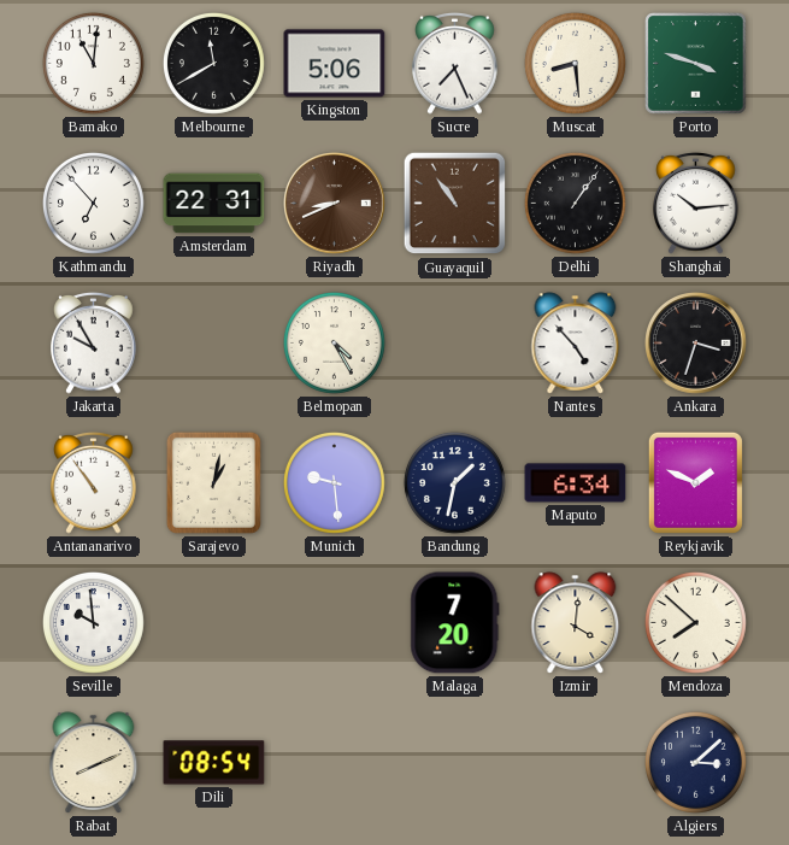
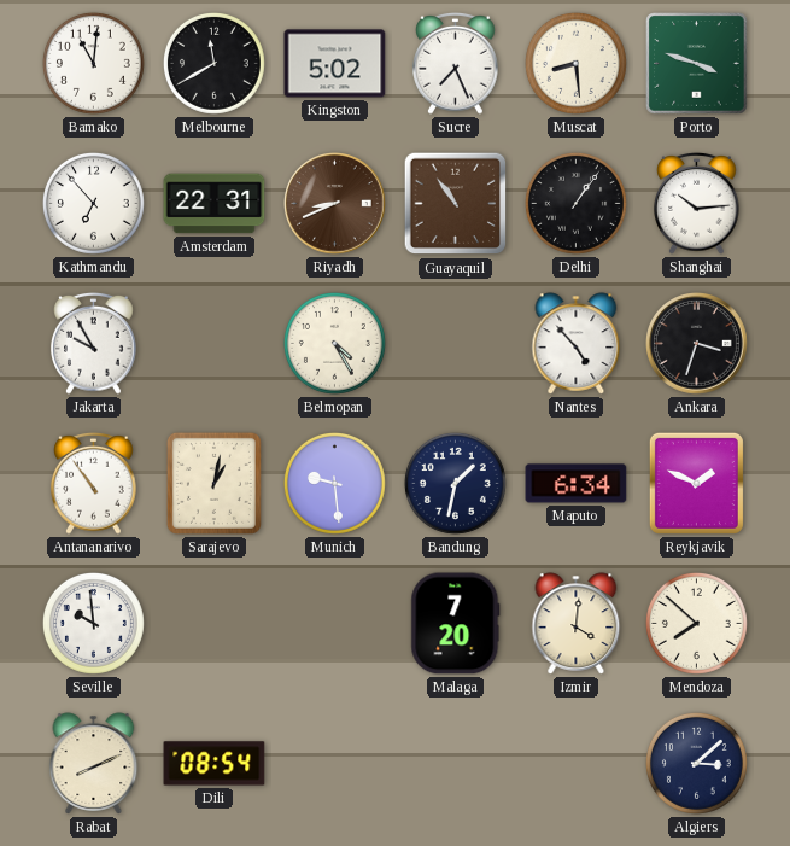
Kingston: 5:06 -> 5:02 (335, 64)
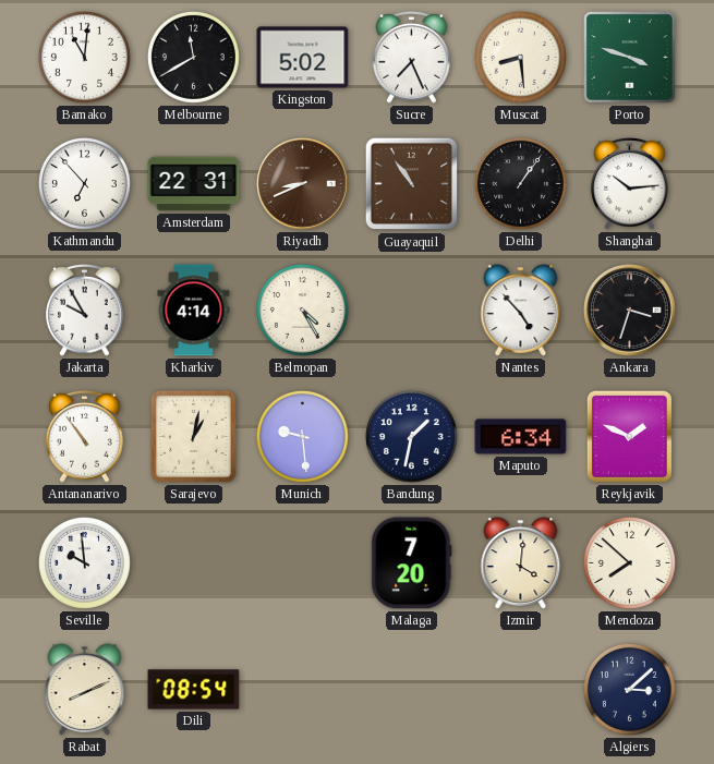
Kharkiv: none -> 4:14 (194, 311)
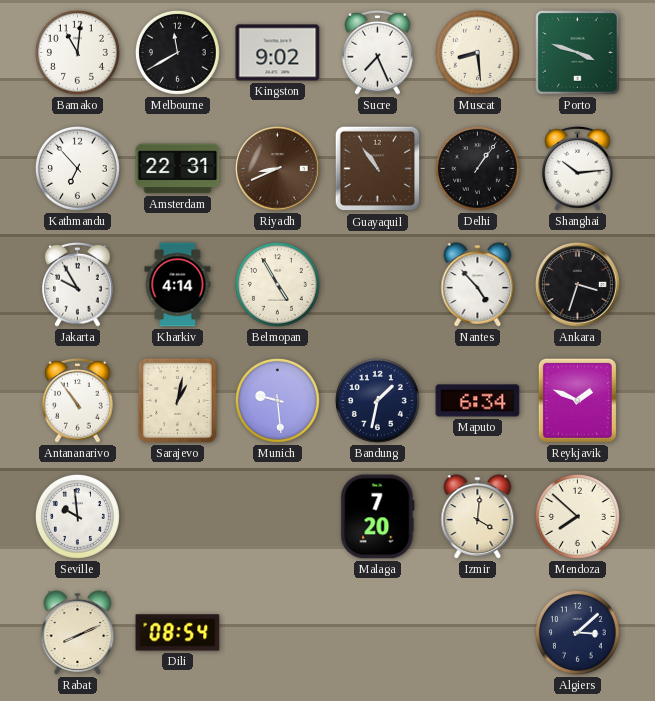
Kingston: 5:02 -> 9:02 (278, 53)
Belmopan: 4:25 -> 4:55 (277, 284)
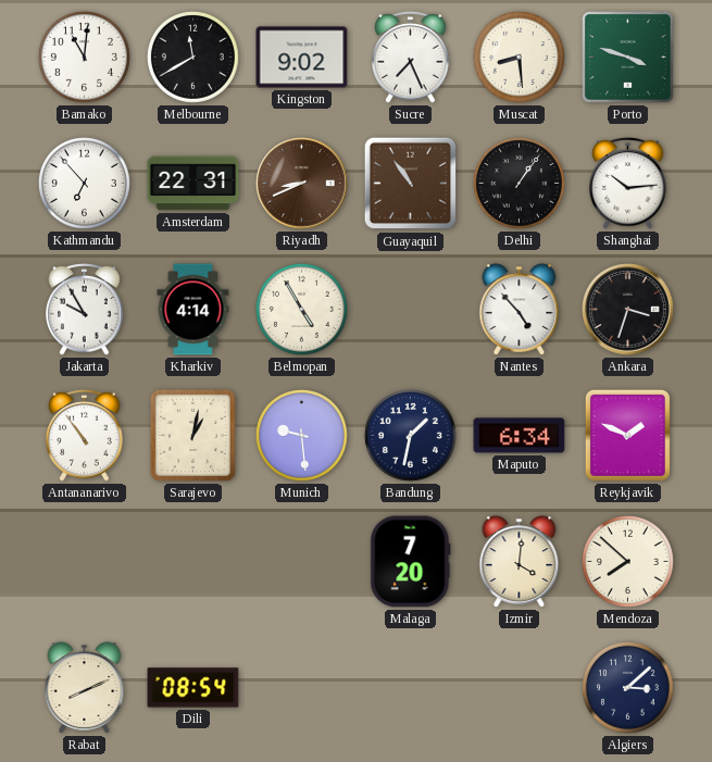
Seville: 9:59 -> none (77, 516)
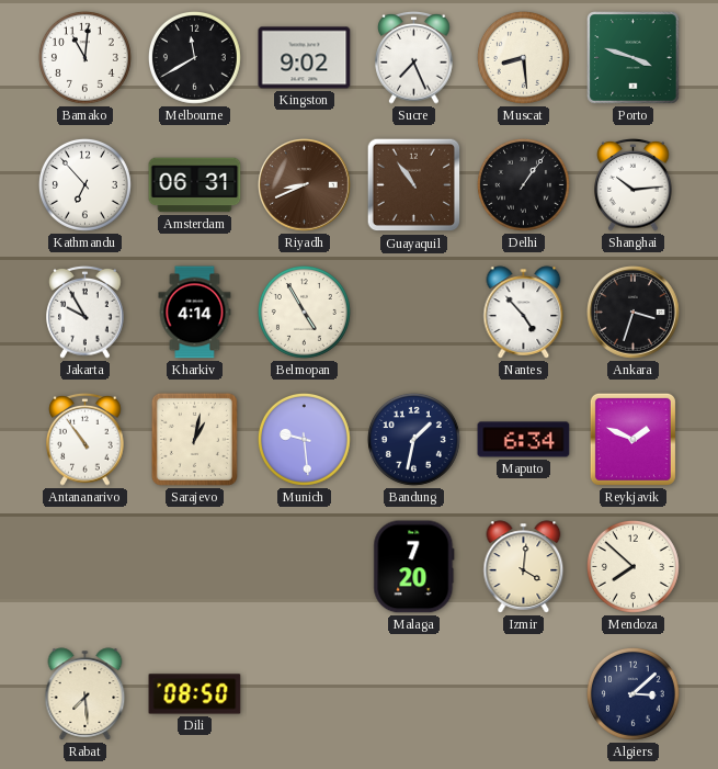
Amsterdam: 22:31 -> 06:31 (195, 185)
Rabat: 8:11 -> 7:29 (86, 694)
Dili: 08:54 -> 08:50 (195, 694)
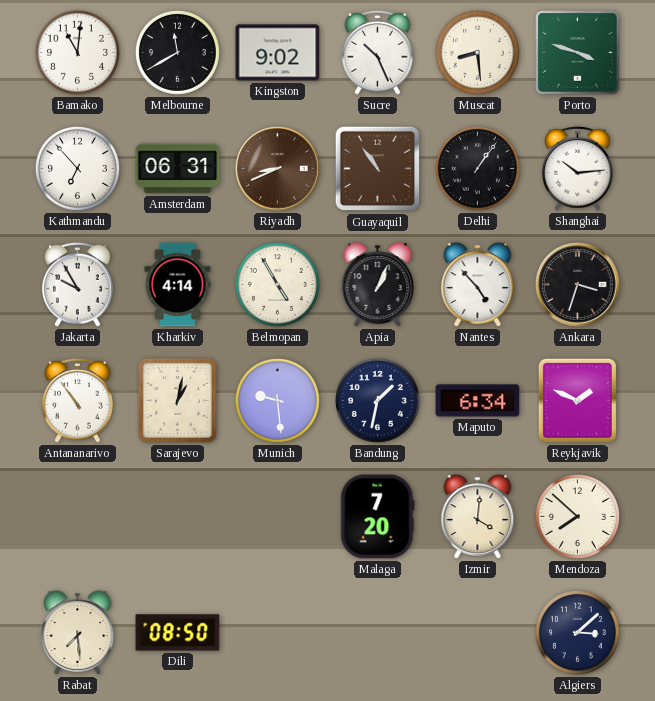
Sucre: 7:26 -> 10:26 (378, 52)
Apia: none -> 1:04 (378, 285)
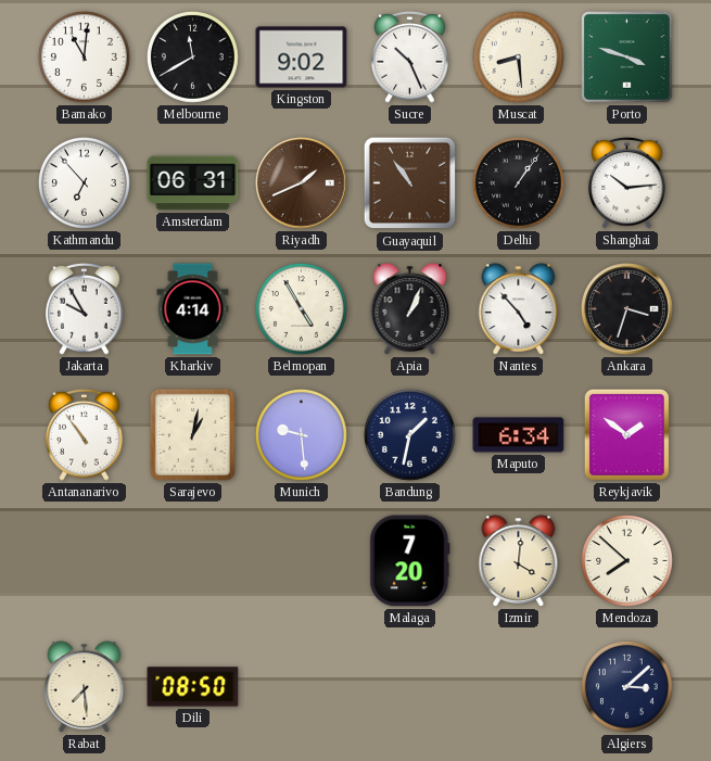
Riyadh: 8:41 -> 1:41 (302, 183)
Reykjavik: 1:49 -> 1:51 (626, 434)
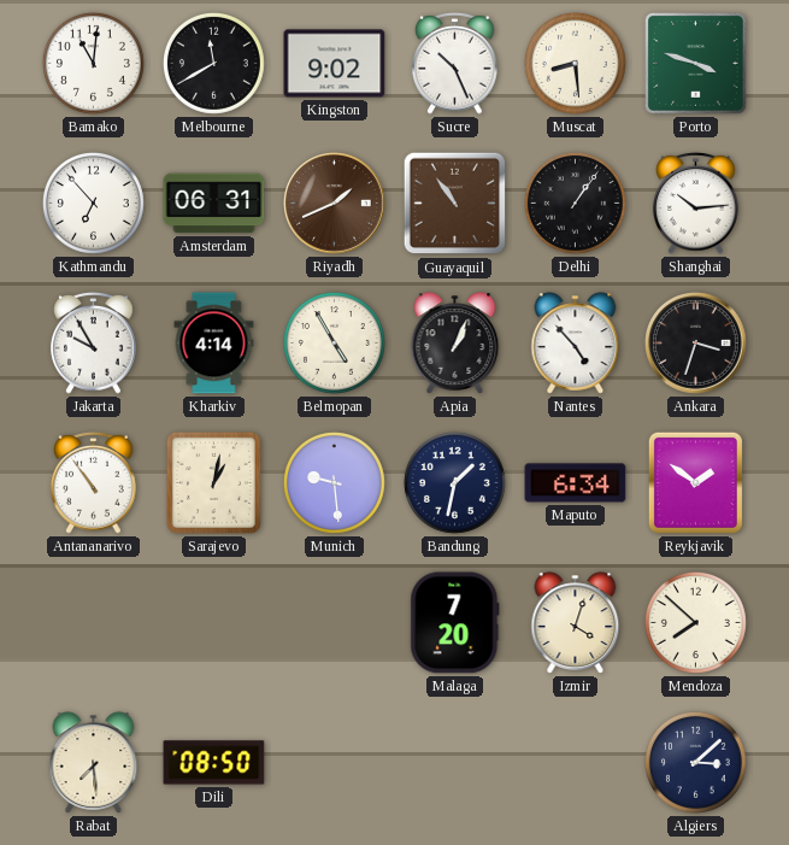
Izmir: 4:01 -> 4:03 (576, 623)
